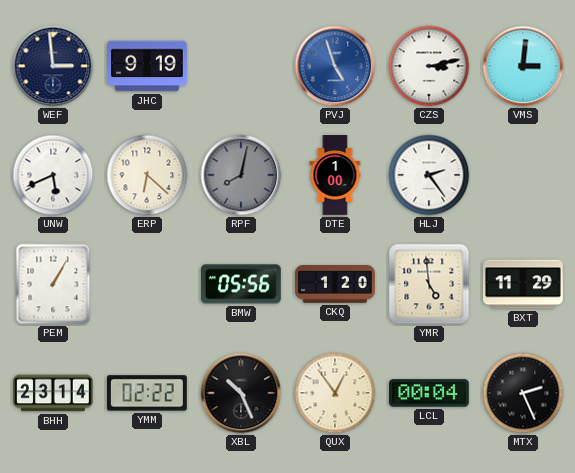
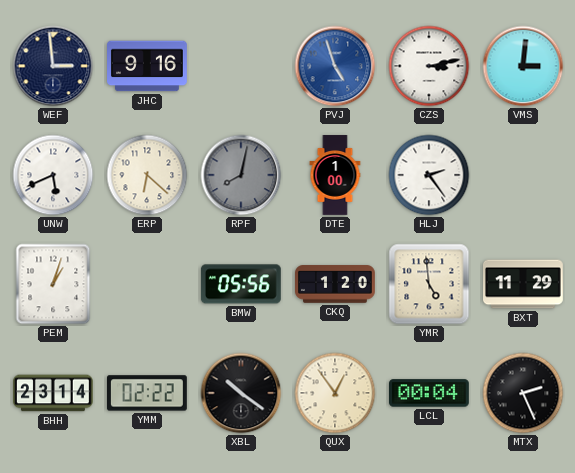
JHC: 9:19 -> 9:16 (148, 66)
PEM: 1:05 -> 1:03 (53, 284)
XBL: 10:26 -> 10:21 (241, 393)
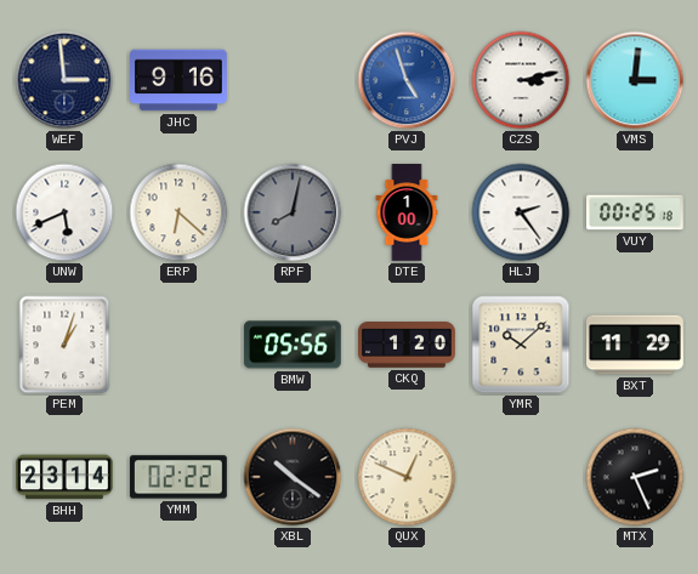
VUY: none -> 00:25 (636, 212)
YMR: 4:59 -> 10:08 (521, 345)
QUX: 12:54 -> 12:49 (407, 477)
LCL: 00:04 -> none (430, 393)
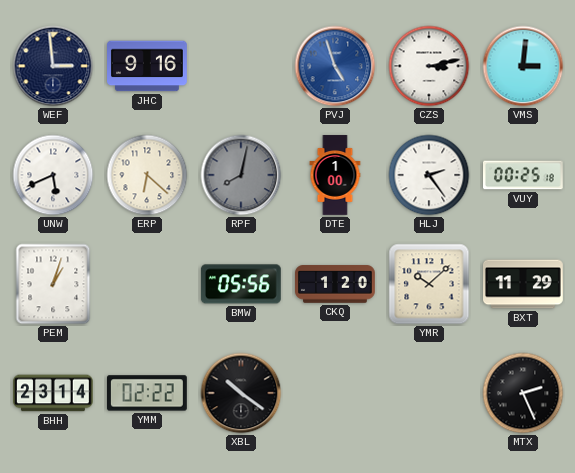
QUX: 12:49 -> none (407, 477)
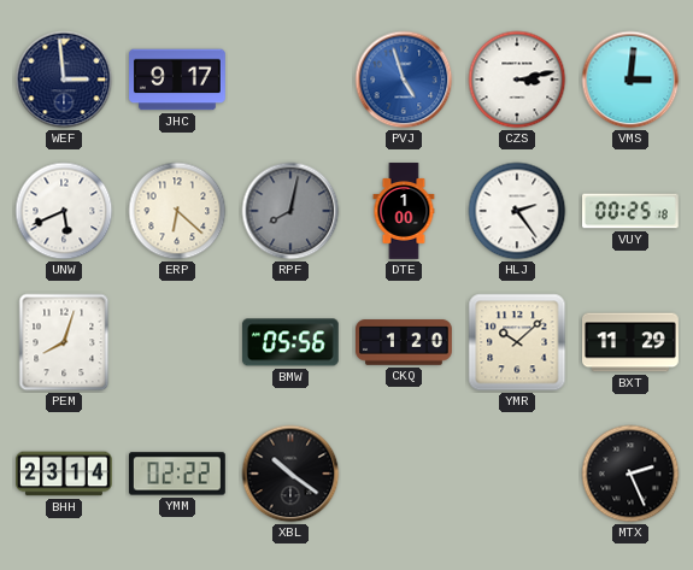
JHC: 9:16 -> 9:17 (178, 80)
PEM: 1:03 -> 8:03 (64, 342)
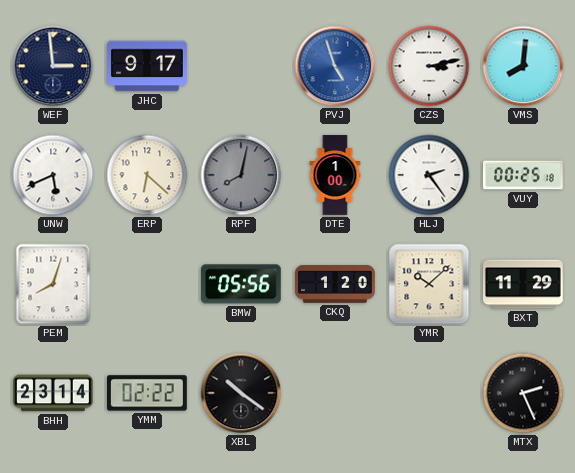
VMS: 3:01 -> 8:01 (523, 66)
